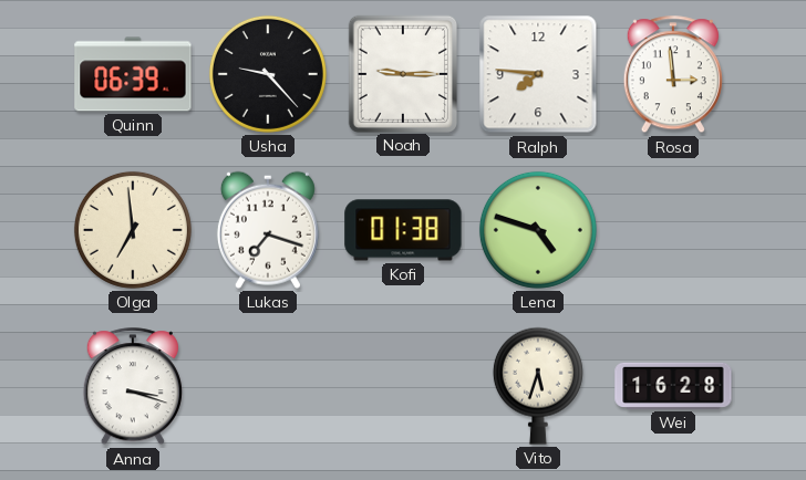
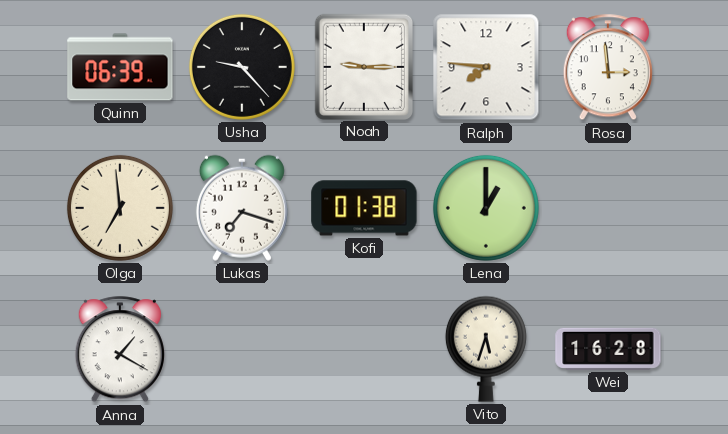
Lena: 4:48 -> 1:00 (486, 208)
Anna: 3:18 -> 1:20 (120, 350)
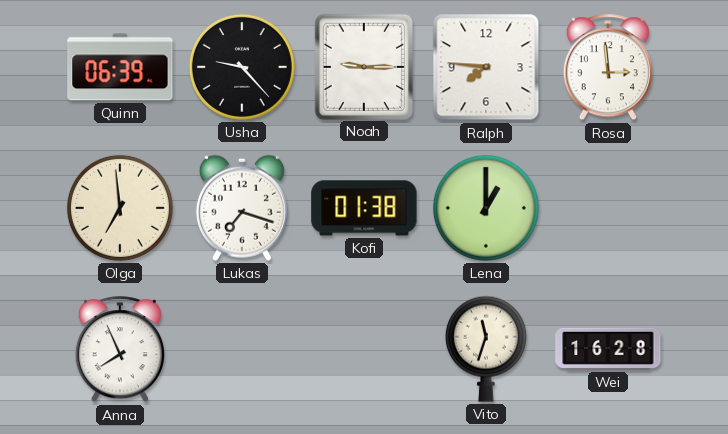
Anna: 1:20 -> 7:56 (120, 350)
Vito: 5:33 -> 11:33 (486, 349)
